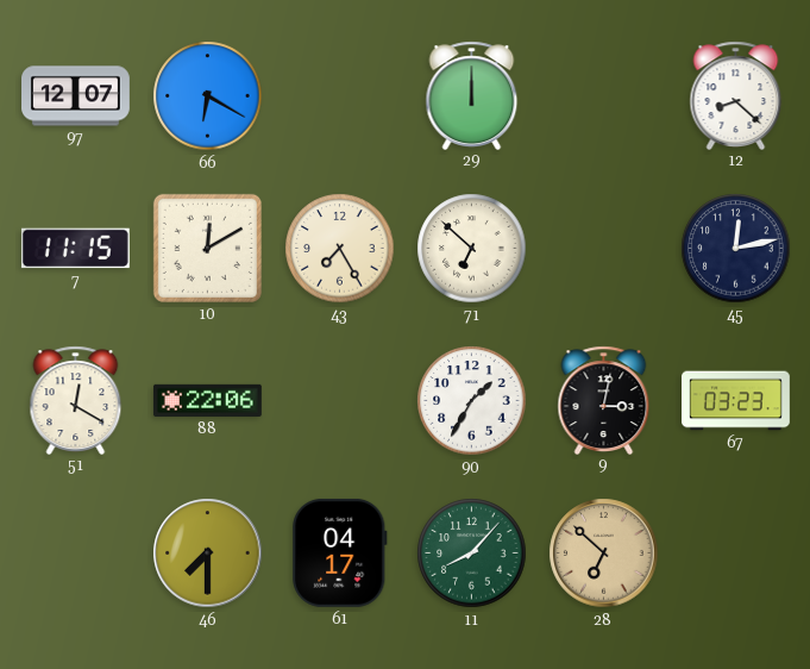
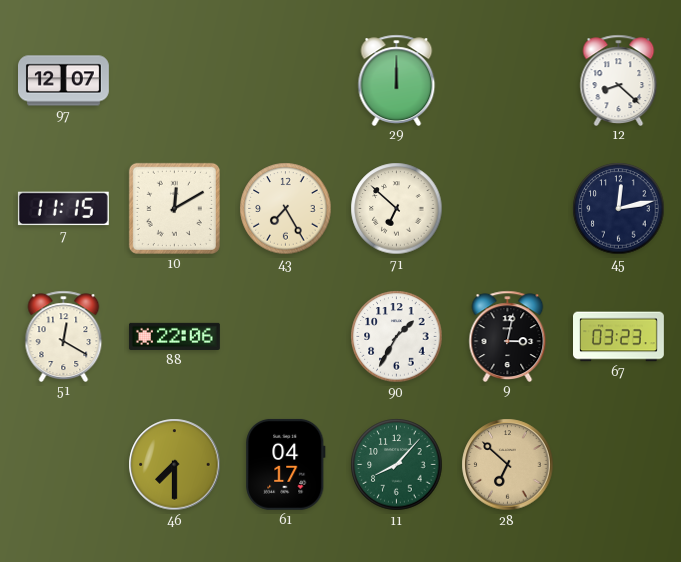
66: 6:20 -> none (208, 96)
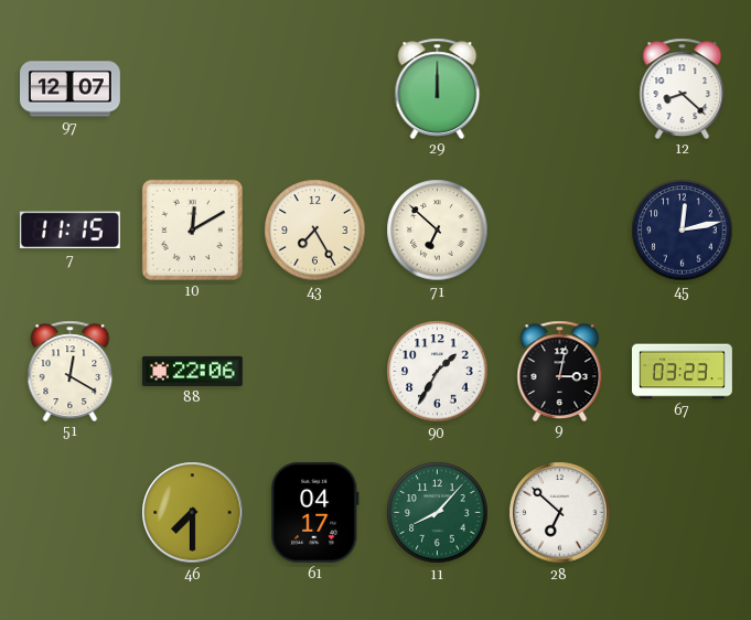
28 dial: champagne -> white (560, 513)
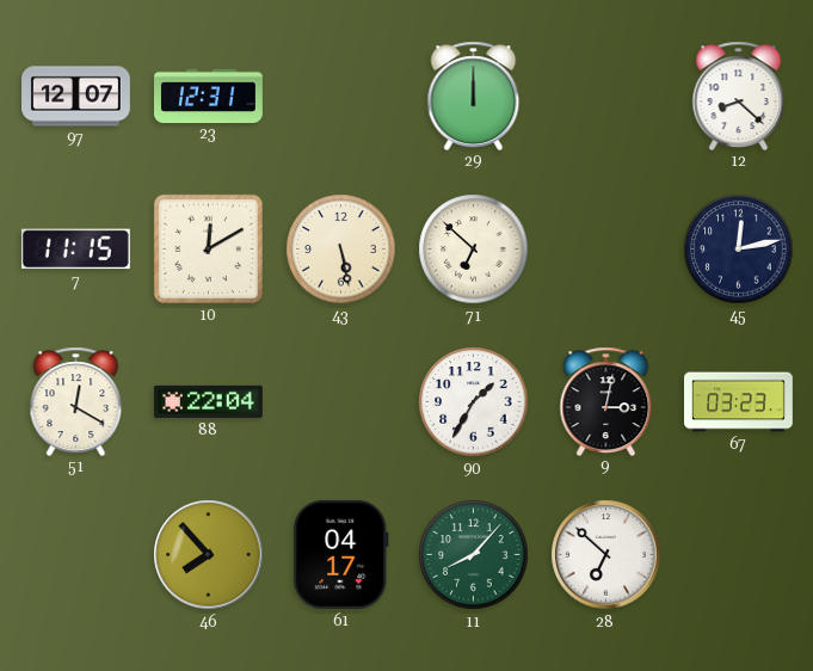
23: none -> 12:31 (209, 96)
43: 7:25 -> 5:28 (341, 250)
88: 22:06 -> 22:04 (208, 401)
46: 7:30 -> 7:53 (209, 555)
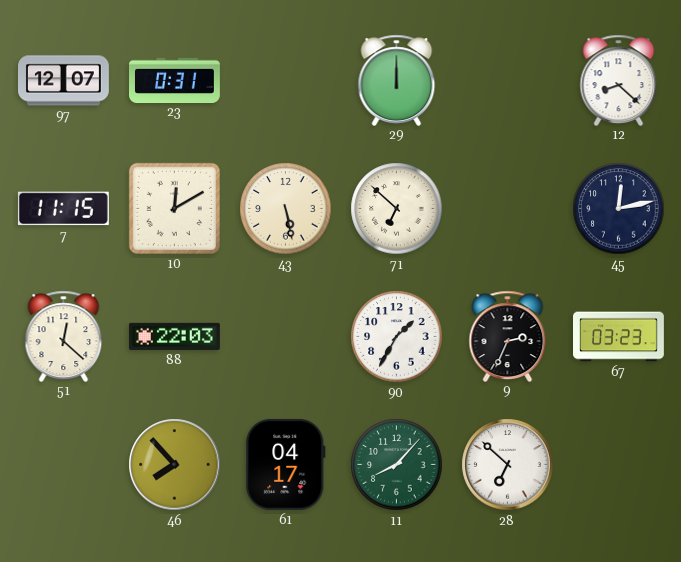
23: 12:31 -> 0:31 (175, 80)
51: 12:20 -> 12:22 (64, 336)
88: 22:04 -> 22:03 (174, 336)
9: 3:02 -> 2:34 (508, 336)
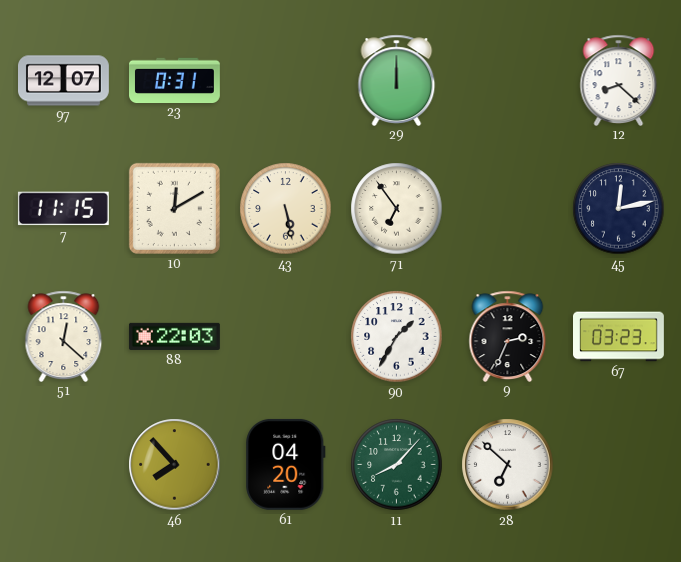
71: 6:52 -> 6:54 (397, 209)
61: 04:17 -> 04:20 (286, 464)
